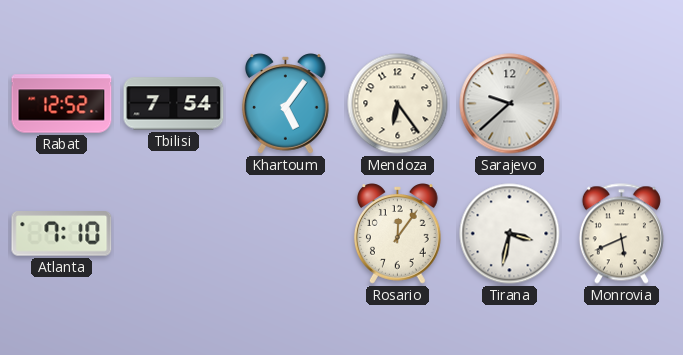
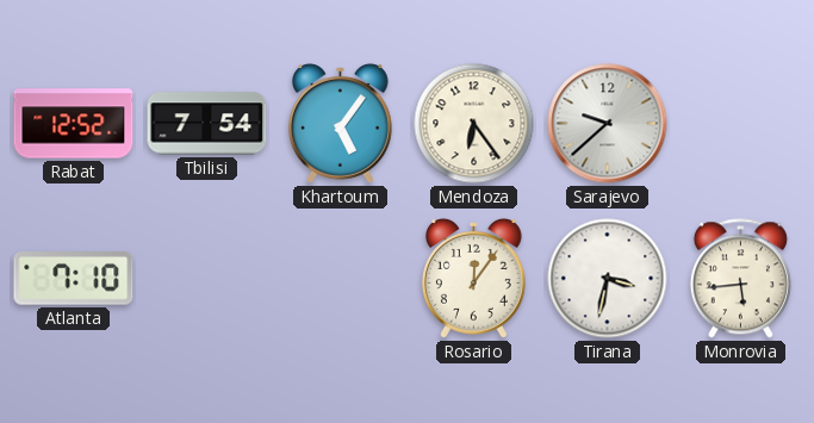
Monrovia: 5:41 -> 5:44 (740, 279)
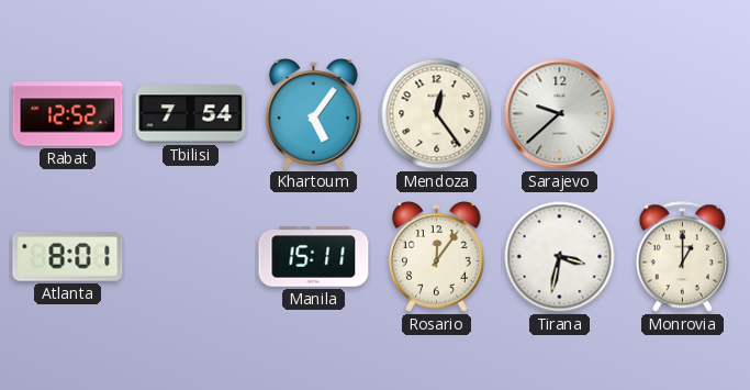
Mendoza: 6:24 -> 12:24 (437, 114)
Atlanta: 7:10 -> 8:01 (68, 257)
Manila: none -> 15:11 (314, 257)
Monrovia: 5:44 -> 1:00 (682, 257)
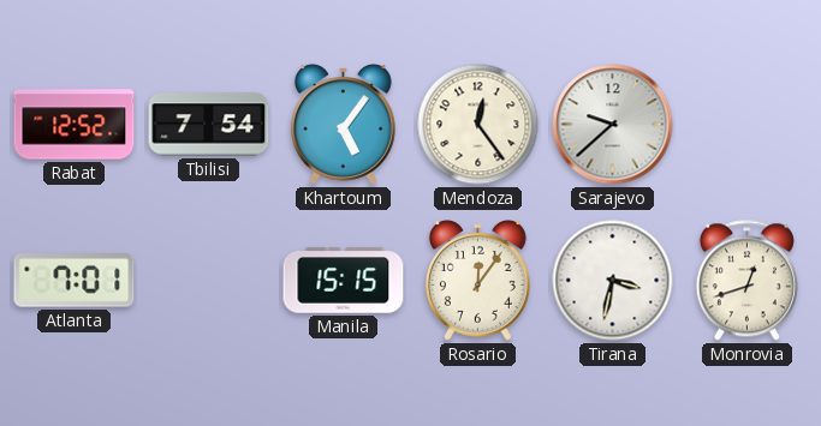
Atlanta: 8:01 -> 7:01 (75, 281)
Manila: 15:11 -> 15:15 (344, 281)
Monrovia: 1:00 -> 12:42 (746, 281)
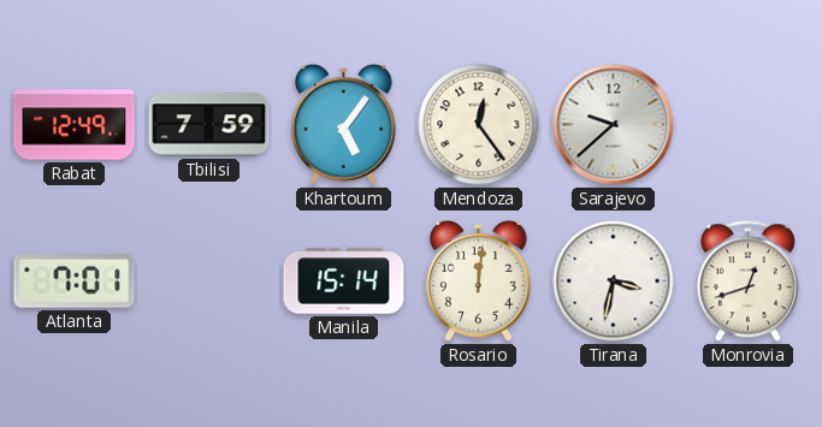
Rabat: 12:52 -> 12:49 (75, 125)
Tbilisi: 7:54 -> 7:59 (209, 125)
Manila: 15:15 -> 15:14 (344, 281)
Rosario: 12:06 -> 12:01 (478, 281)
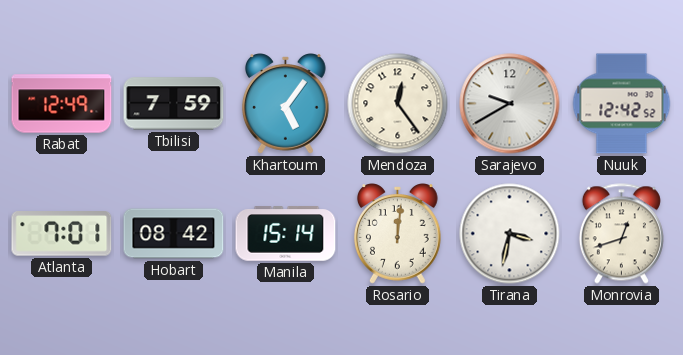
Sarajevo: 9:38 -> 9:40 (510, 104)
Nuuk: none -> 12:42 (622, 104)
Hobart: none -> 08:42 (174, 234)
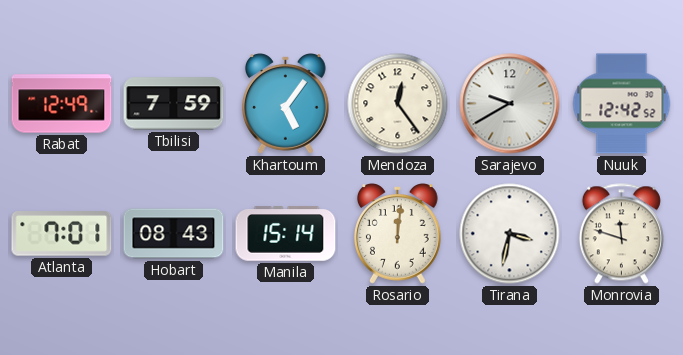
Hobart: 08:42 -> 08:43 (174, 234)
Monrovia: 12:42 -> 11:48 (621, 234)
